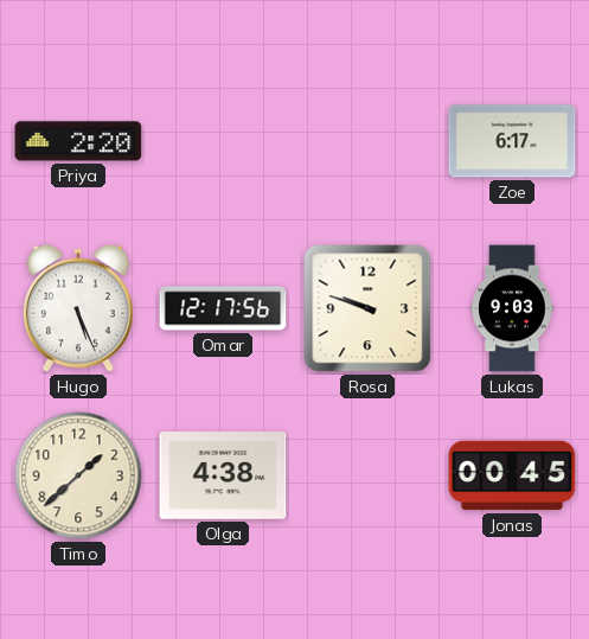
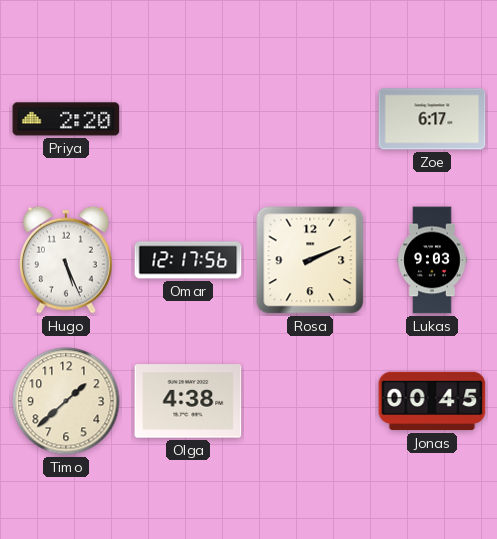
Rosa: 9:48 -> 2:11 (310, 260)
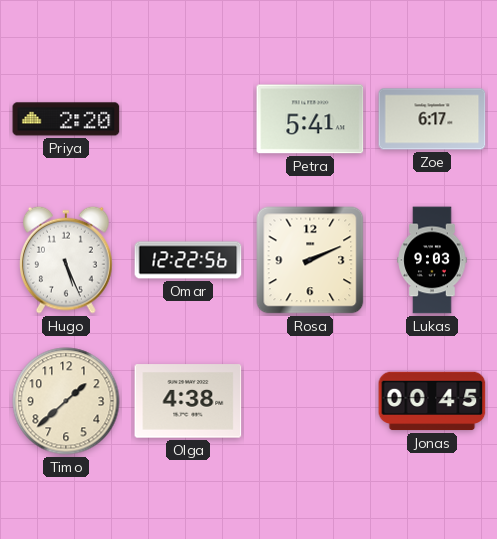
Petra: none -> 5:41 (310, 119)
Omar: 12:17 -> 12:22 (188, 260)
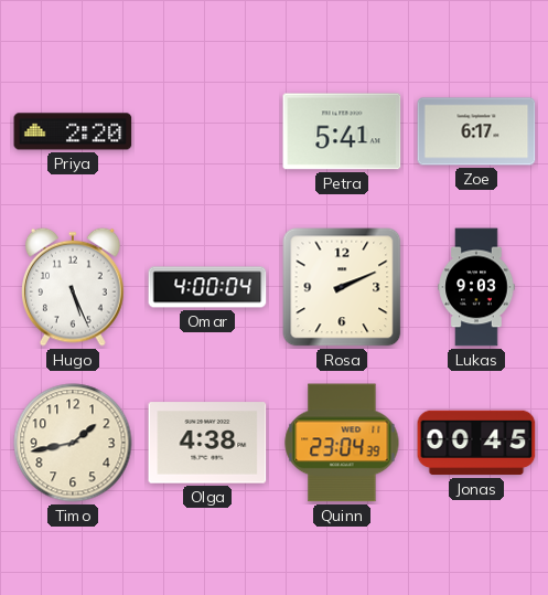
Omar: 12:22 -> 4:00 (207, 287)
Timo: 1:38 -> 1:43 (73, 443)
Quinn: none -> 23:04 (342, 443)
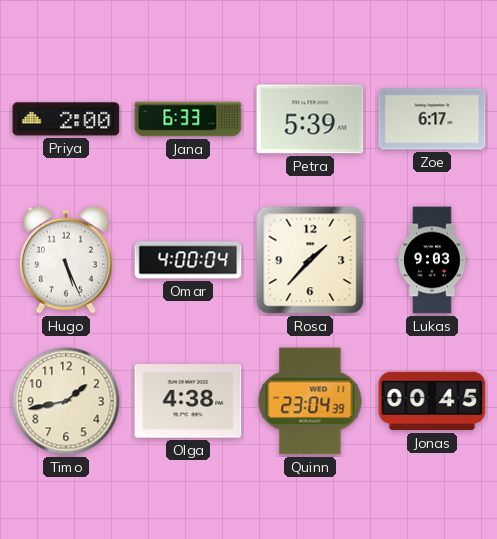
Priya: 2:20 -> 2:00 (66, 119)
Jana: none -> 6:33 (188, 119)
Petra: 5:41 -> 5:39 (310, 119)
Rosa: 2:11 -> 1:37 (310, 260)
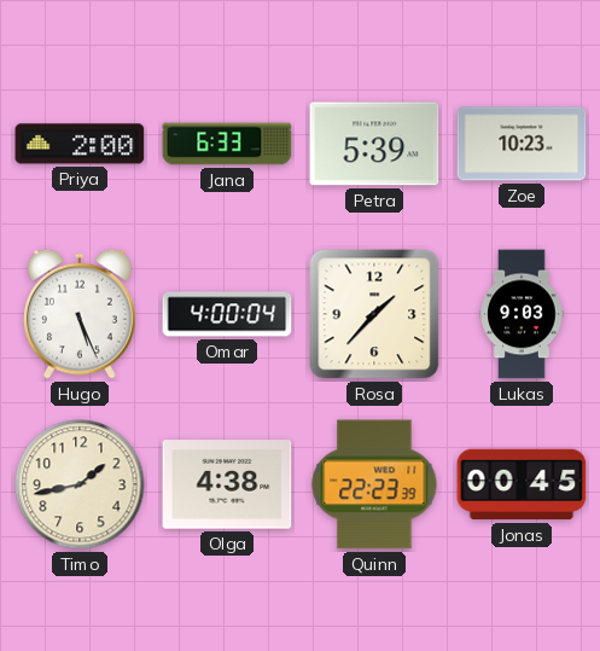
Zoe: 6:17 -> 10:23 (522, 144)
Quinn: 23:04 -> 22:23 (374, 484)
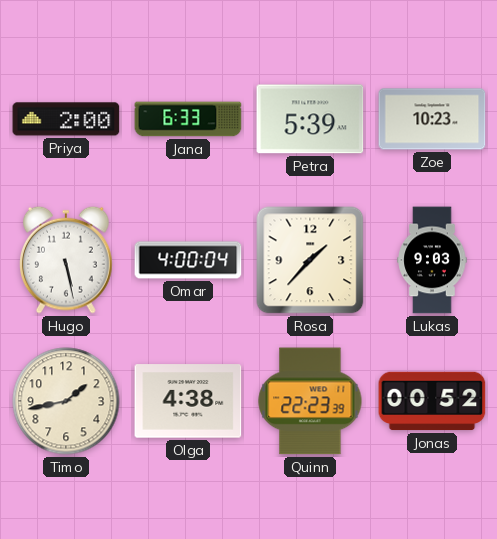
Hugo: 5:26 -> 5:28 (67, 260)
Jonas: 00:45 -> 00:52 (432, 401)
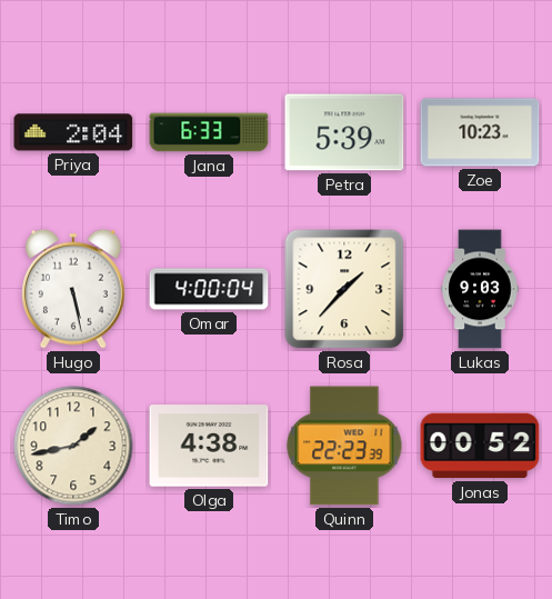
Priya: 2:00 -> 2:04 (73, 132)
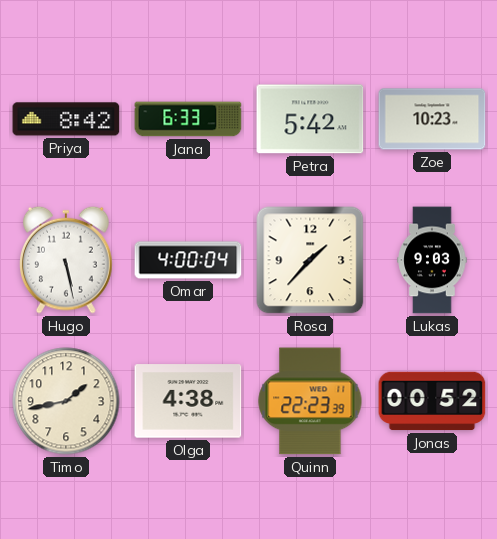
Priya: 2:04 -> 8:42 (66, 119)
Petra: 5:39 -> 5:42 (310, 119)
